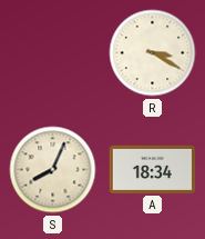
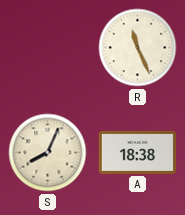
R: 3:20 -> 11:26 (138, 48)
A: 18:34 -> 18:38 (138, 152)
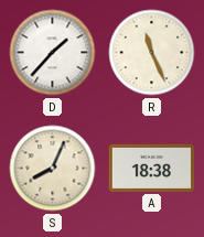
D: none -> 1:37 (53, 53)
